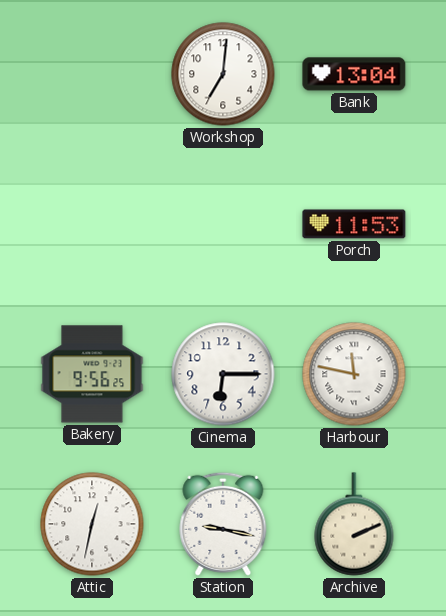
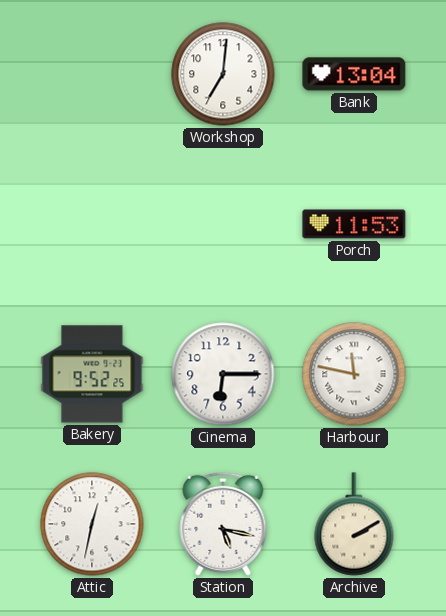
Bakery: 9:56 -> 9:52 (92, 374)
Station: 9:17 -> 5:17 (223, 524)
Archive: 2:11 -> 2:10 (354, 524)
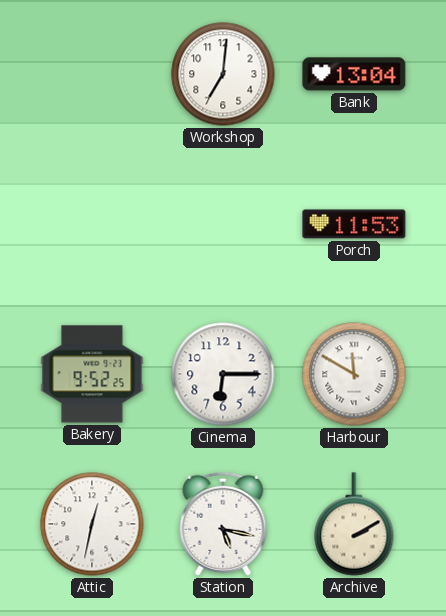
Harbour: 11:47 -> 11:50 (354, 374)
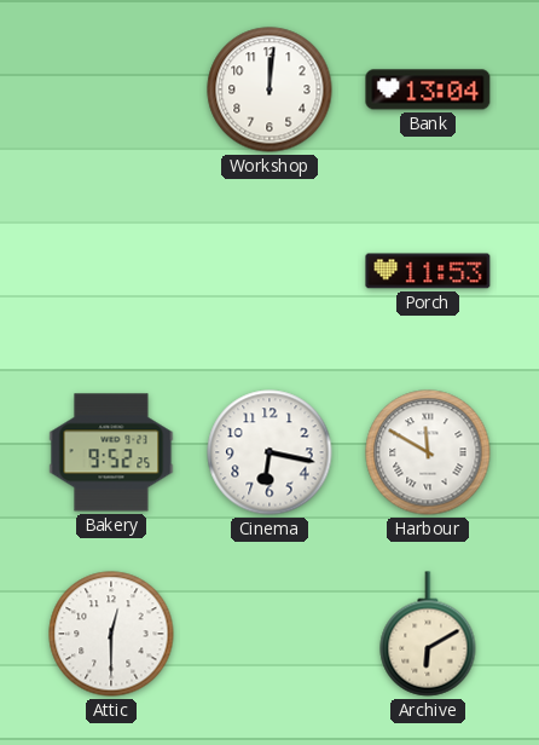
Workshop: 7:01 -> 12:01 (269, 89)
Cinema: 6:15 -> 6:17 (269, 452)
Attic: 12:32 -> 12:30 (111, 634)
Station: 5:17 -> none (223, 524)
Archive: 2:10 -> 6:10 (428, 634)
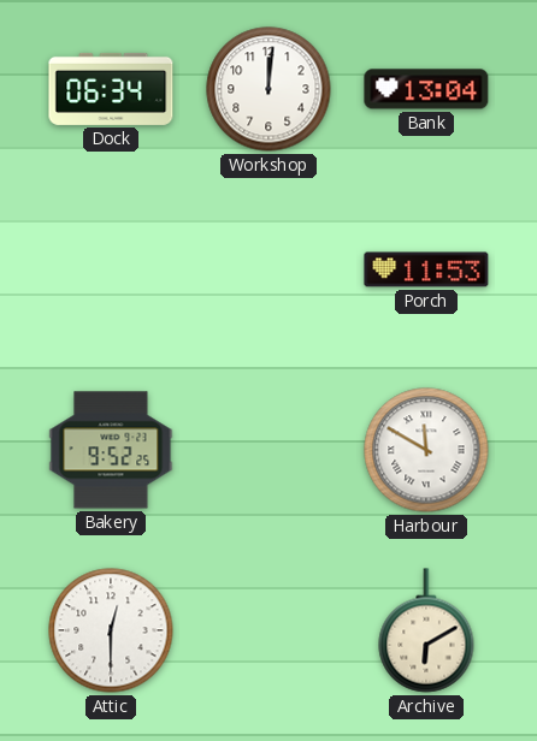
Dock: none -> 06:34 (111, 89)
Cinema: 6:17 -> none (269, 452)
